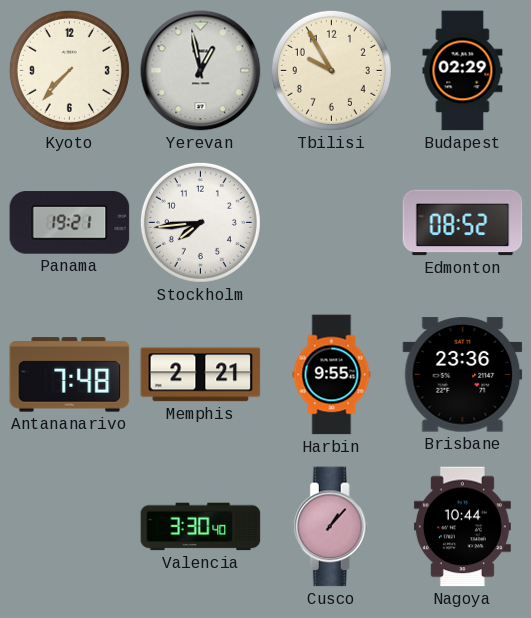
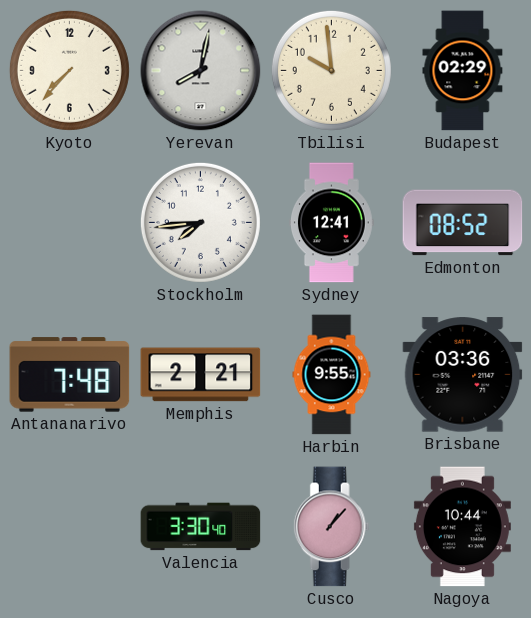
Yerevan: 12:58 -> 8:02 (201, 71)
Tbilisi: 9:55 -> 9:59 (331, 70)
Panama: 19:21 -> none (70, 223)
Sydney: none -> 12:41 (332, 223)
Brisbane: 23:36 -> 03:36 (463, 375)
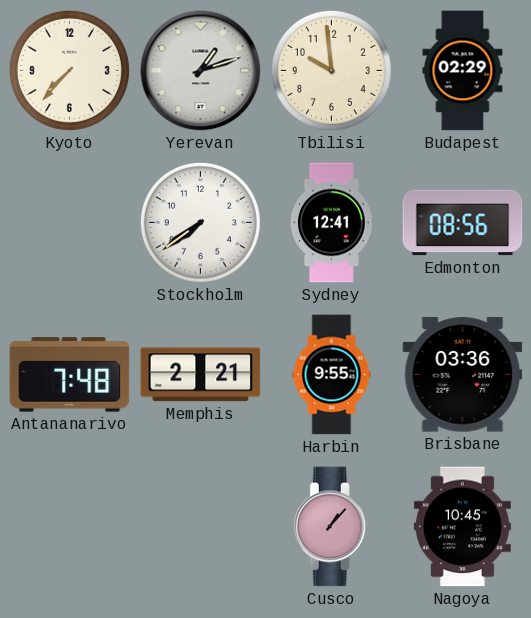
Yerevan: 8:02 -> 1:12 (201, 71)
Stockholm: 7:44 -> 7:39 (200, 222)
Edmonton: 08:52 -> 08:56 (463, 223)
Valencia: 3:30 -> none (201, 527)
Nagoya: 10:44 -> 10:45 (462, 527)
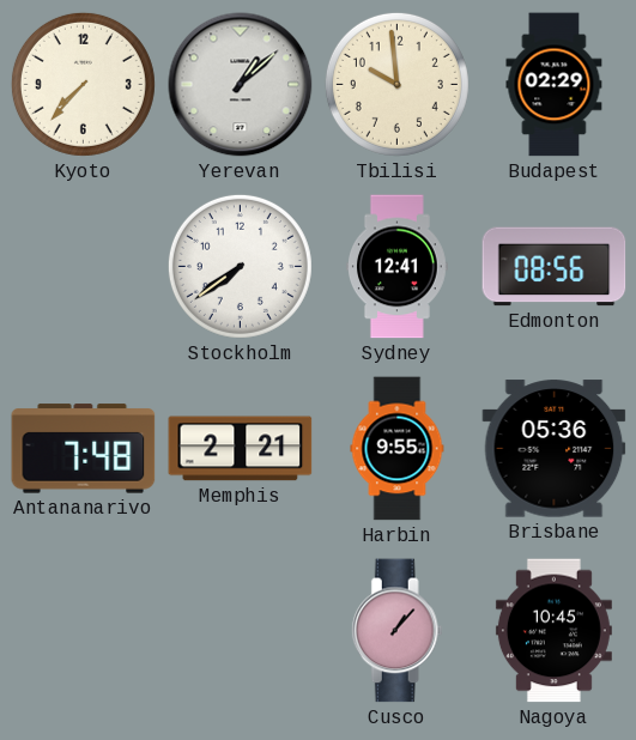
Yerevan: 1:12 -> 1:08 (241, 85)
Brisbane: 03:36 -> 05:36 (555, 449)
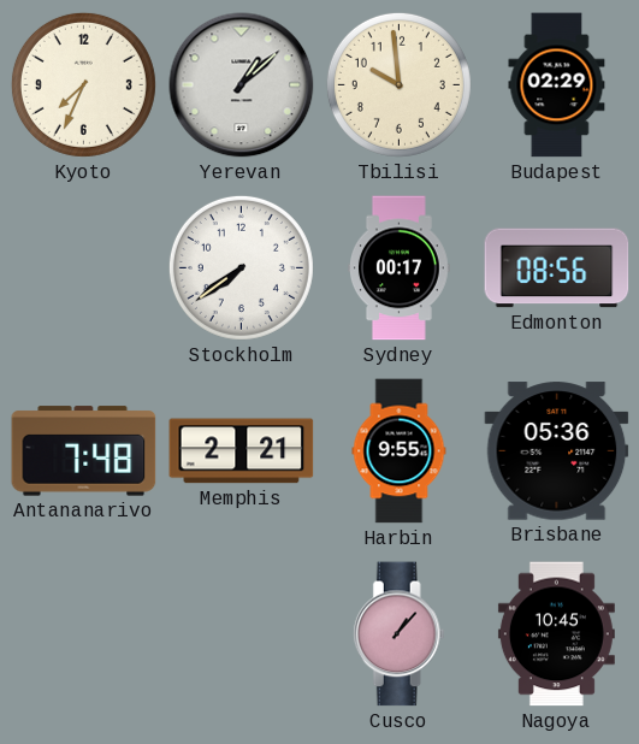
Kyoto: 7:37 -> 7:34 (83, 84)
Sydney: 12:41 -> 00:17 (400, 268)
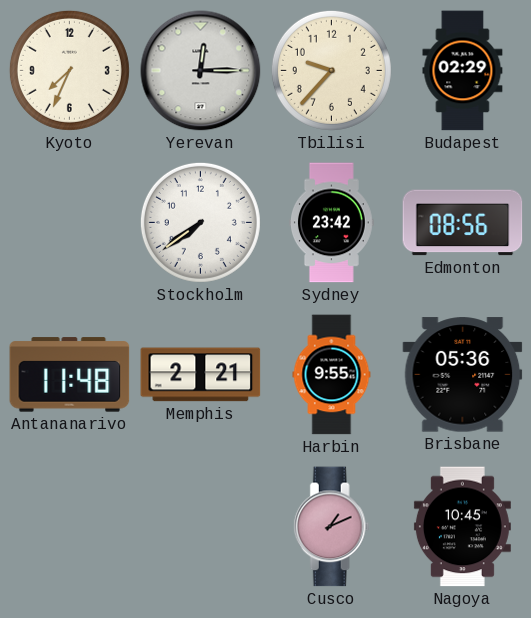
Yerevan: 1:08 -> 12:15 (201, 71)
Tbilisi: 9:59 -> 9:37 (331, 70)
Sydney: 00:17 -> 23:42 (332, 223)
Antananarivo: 7:48 -> 11:48 (70, 375)
Cusco: 1:07 -> 1:11 (331, 527)
